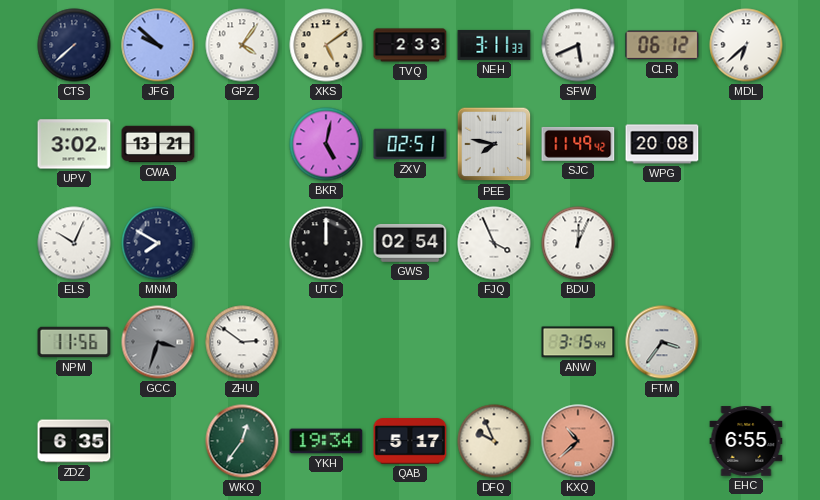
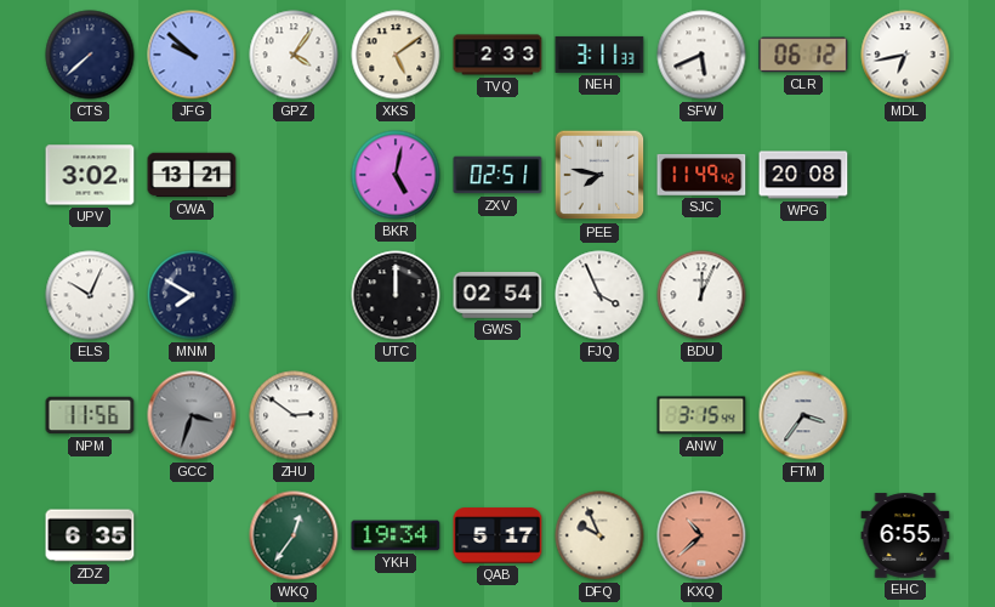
MDL: 6:38 -> 6:43 (905, 55)
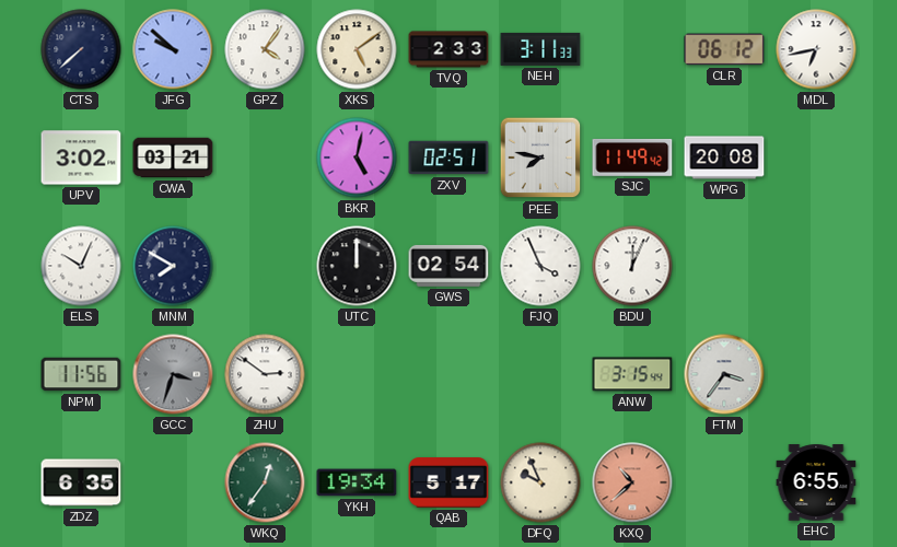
SFW: 5:41 -> none (701, 55)
CWA: 13:21 -> 03:21 (173, 158)
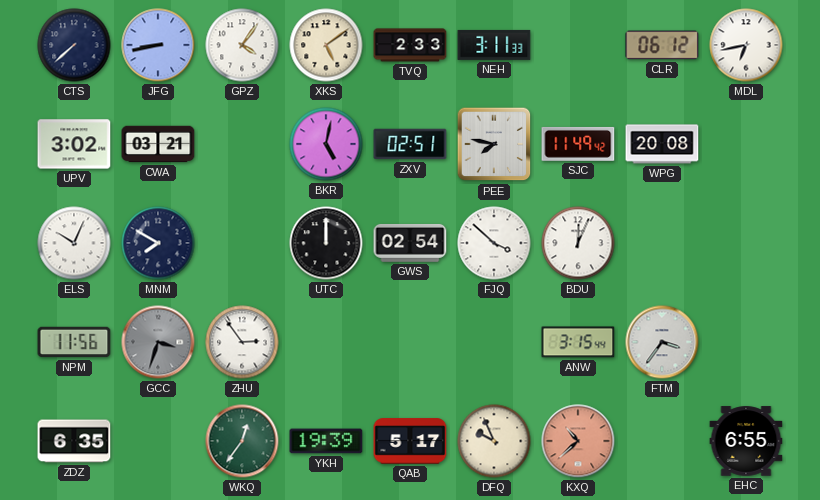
JFG: 9:52 -> 8:43 (158, 45)
FJQ: 3:56 -> 3:52 (494, 243)
ZHU: 2:51 -> 2:54 (242, 342)
YKH: 19:34 -> 19:39 (326, 441)
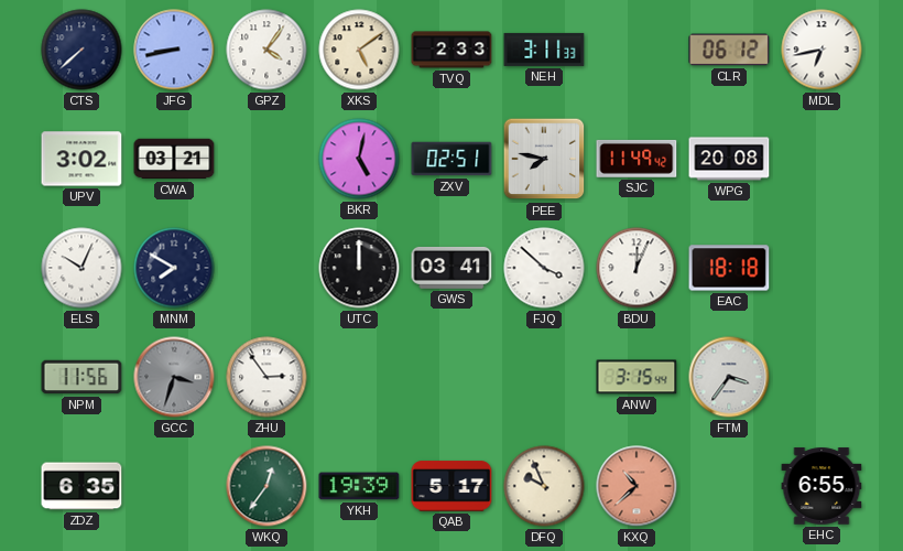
GWS: 02:54 -> 03:41 (452, 268)
EAC: none -> 18:18 (729, 268)
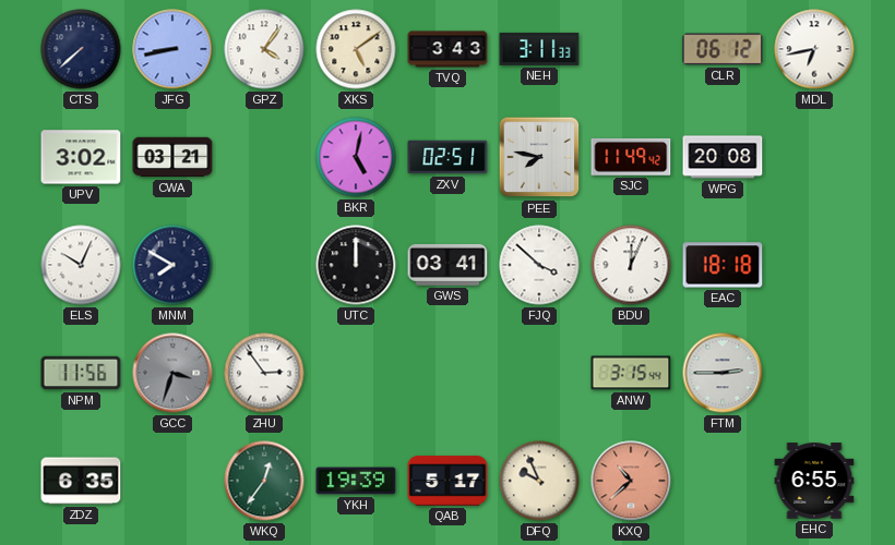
TVQ: 2:33 -> 3:43 (448, 49)
FTM: 3:36 -> 2:45 (723, 373)
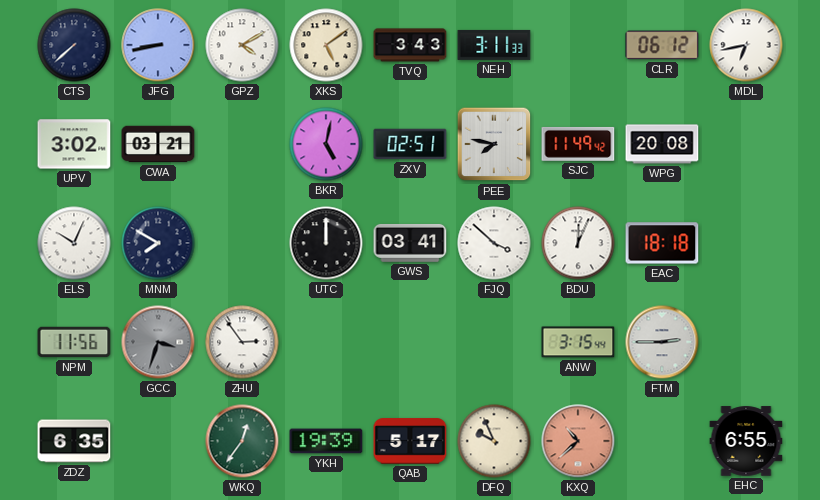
GPZ: 4:06 -> 4:10 (242, 45)
